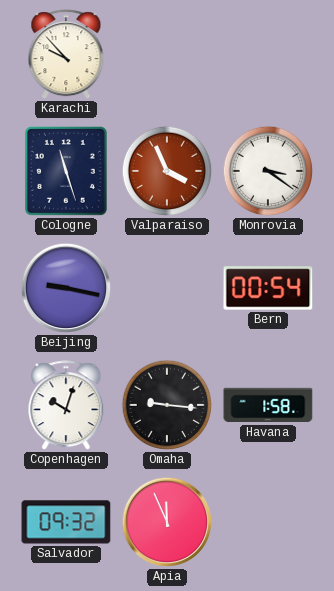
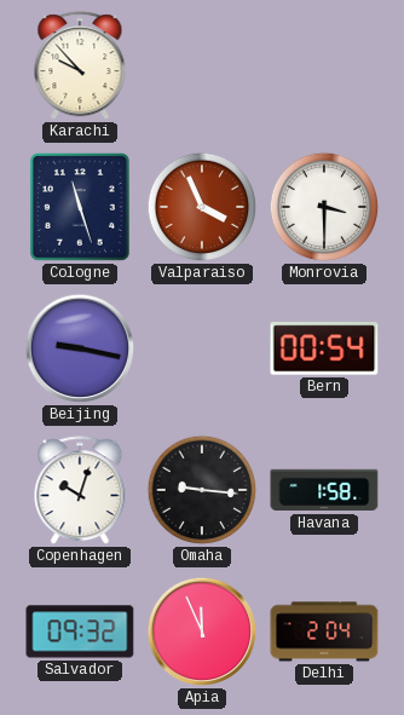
Monrovia: 3:21 -> 3:30 (324, 207)
Delhi: none -> 2:04 (324, 632)
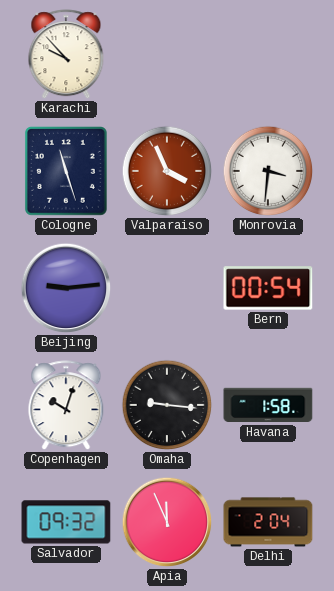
Monrovia: 3:30 -> 3:31 (268, 171)
Beijing: 9:17 -> 9:14 (66, 288)
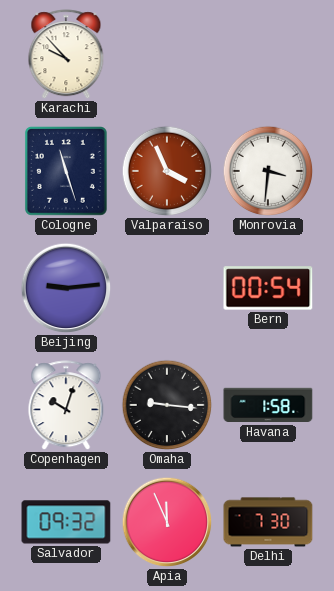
Delhi: 2:04 -> 7:30 (268, 522)
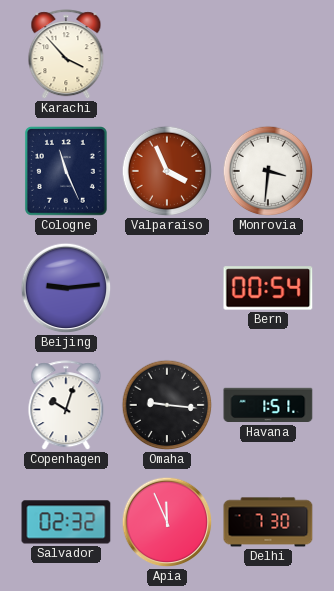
Karachi: 9:53 -> 3:53 (66, 55)
Cologne: 11:27 -> 11:26 (66, 172)
Havana: 1:58 -> 1:51 (268, 405)
Salvador: 09:32 -> 02:32 (66, 522)
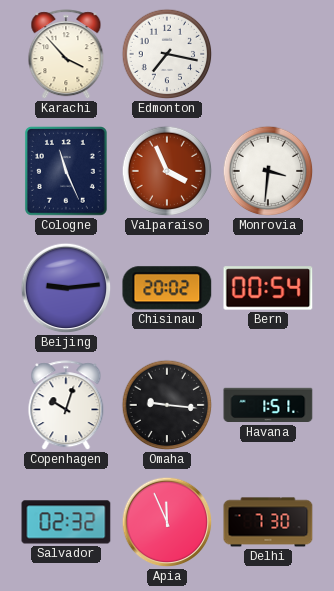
Edmonton: none -> 7:17 (167, 54)
Chisinau: none -> 20:02 (167, 288)
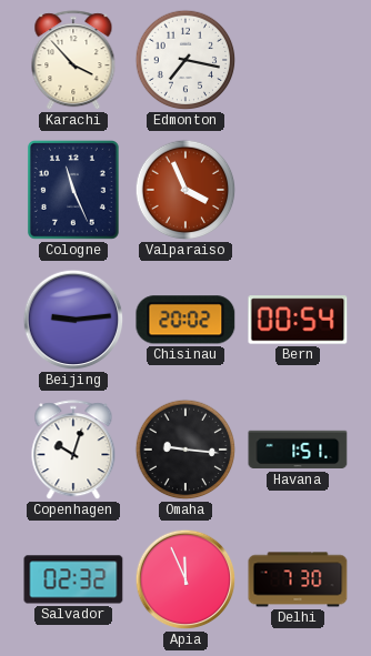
Monrovia: 3:31 -> none (268, 171)
